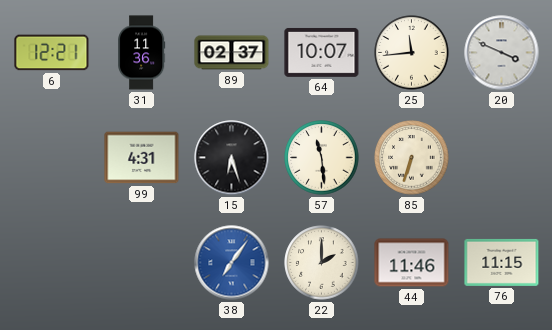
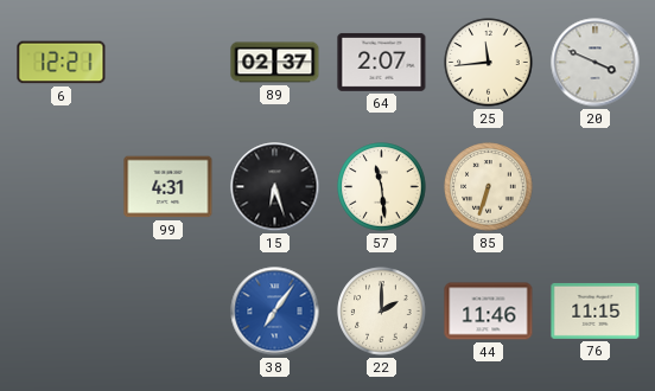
31: 11:36 -> none (142, 53)
64: 10:07 -> 2:07 (382, 63)
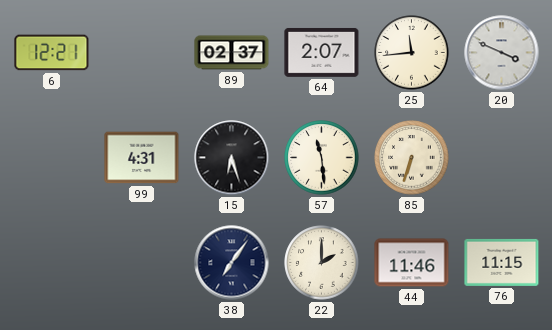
38 dial: blue -> navy (232, 263)
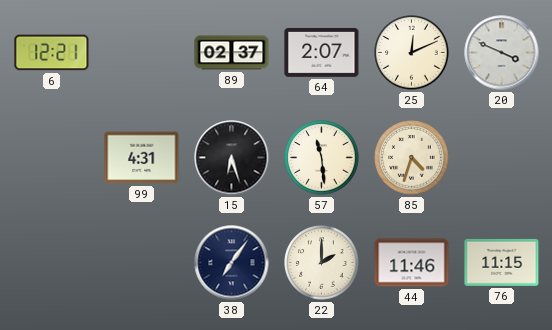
25: 11:44 -> 12:11 (412, 53)
85: 6:33 -> 4:33 (412, 158)
